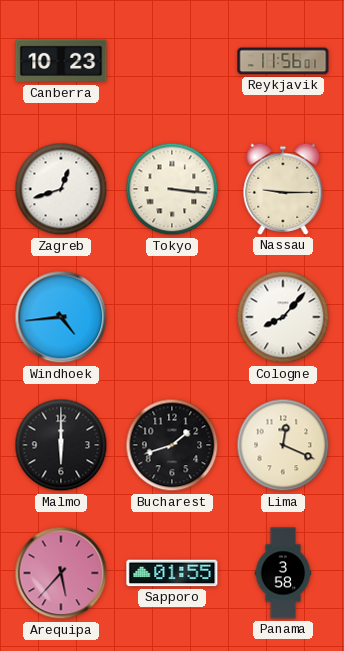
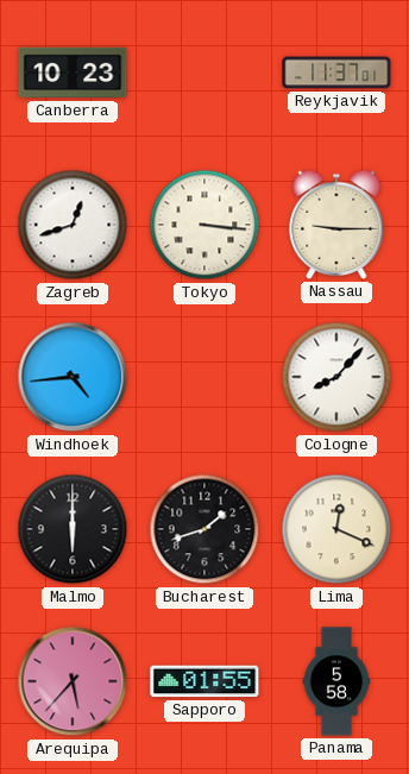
Reykjavik: 11:56 -> 11:37 (336, 73)
Panama: 3:58 -> 5:58 (336, 681)
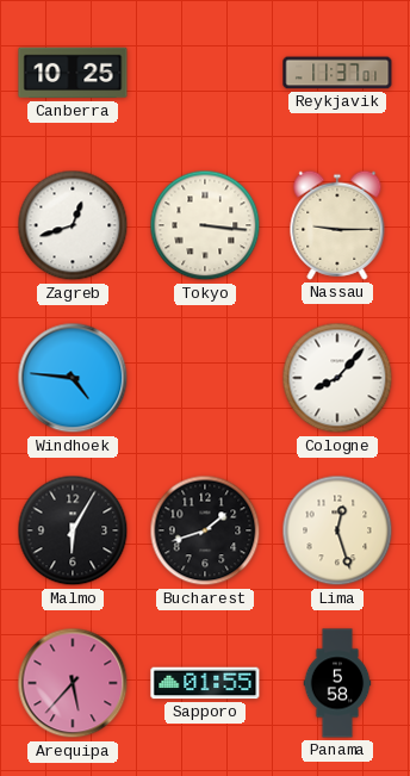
Canberra: 10:23 -> 10:25 (73, 73)
Windhoek: 4:44 -> 4:46 (73, 378)
Malmo: 6:00 -> 6:05 (73, 530)
Lima: 12:19 -> 12:27 (337, 530)
